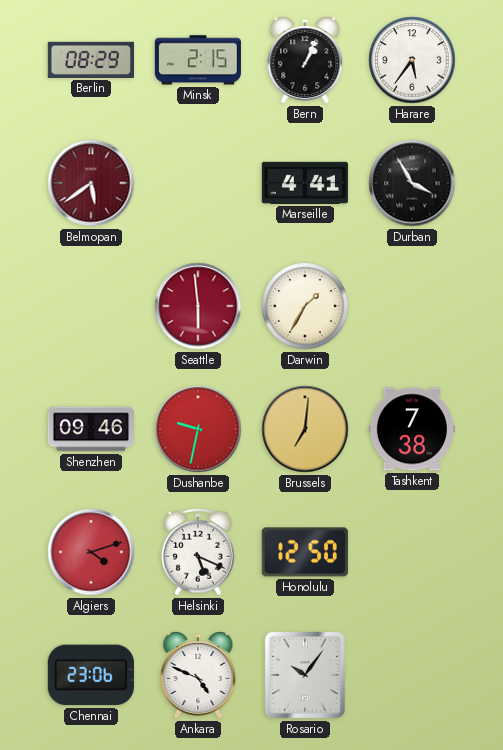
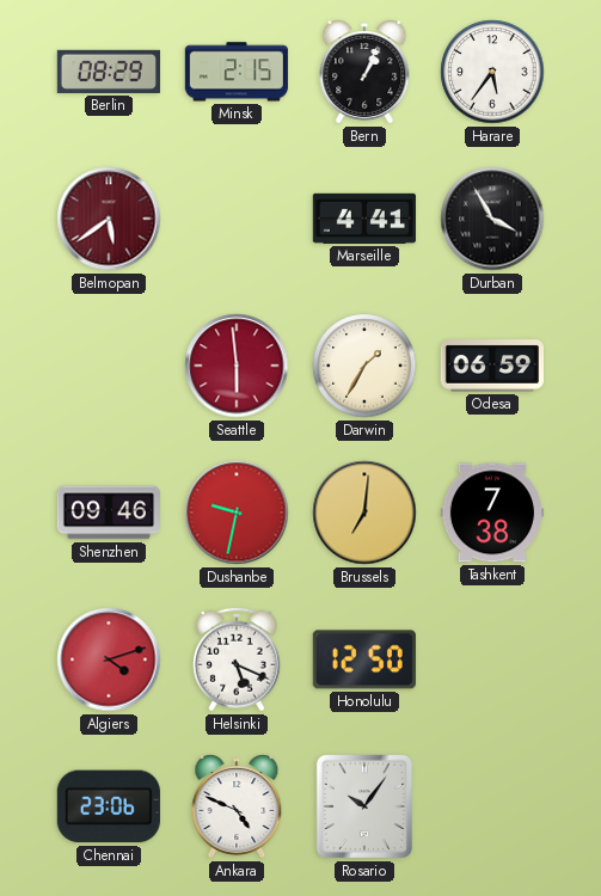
Odesa: none -> 06:59 (491, 366)
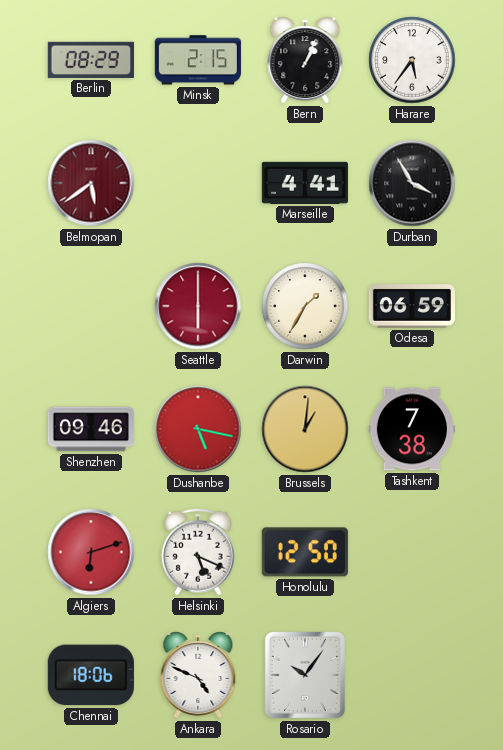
Seattle: 5:59 -> 6:00 (198, 306)
Dushanbe: 9:32 -> 5:17 (198, 429)
Brussels: 7:01 -> 1:01 (305, 429)
Algiers: 4:12 -> 6:12 (91, 552)
Chennai: 23:06 -> 18:06 (91, 675)
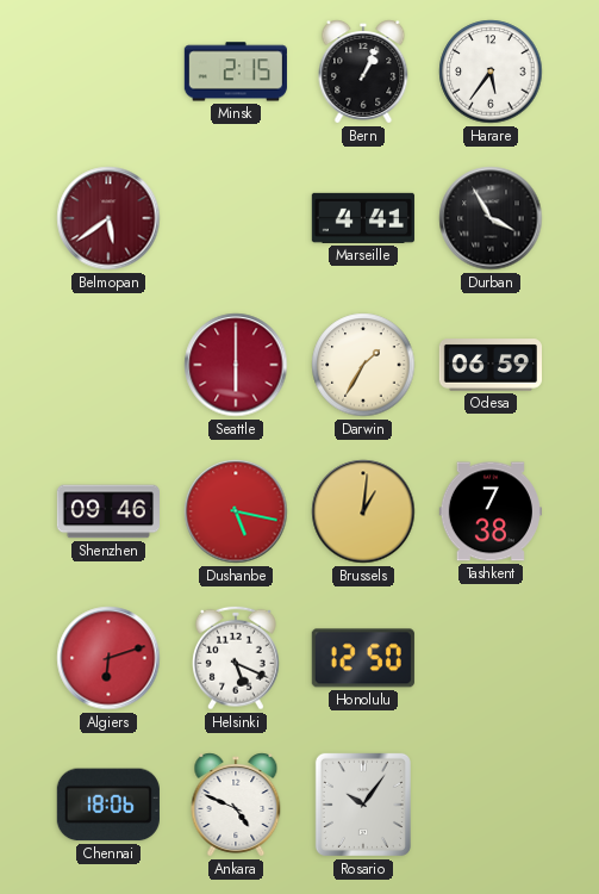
Berlin: 08:29 -> none (91, 60)
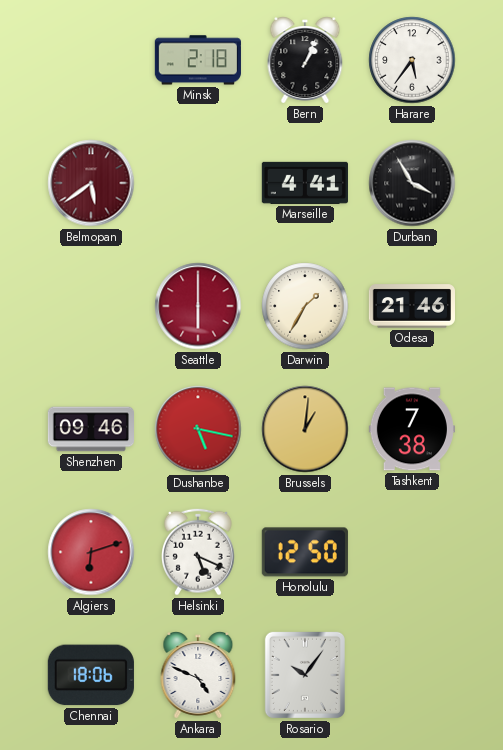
Minsk: 2:15 -> 2:18 (198, 60)
Odesa: 06:59 -> 21:46 (411, 306)
